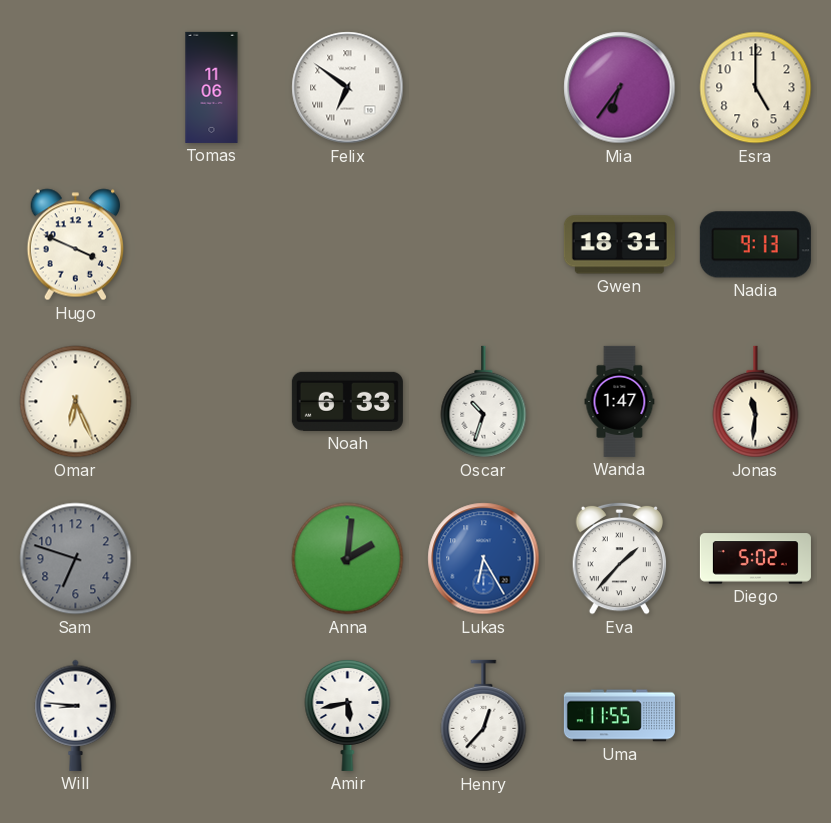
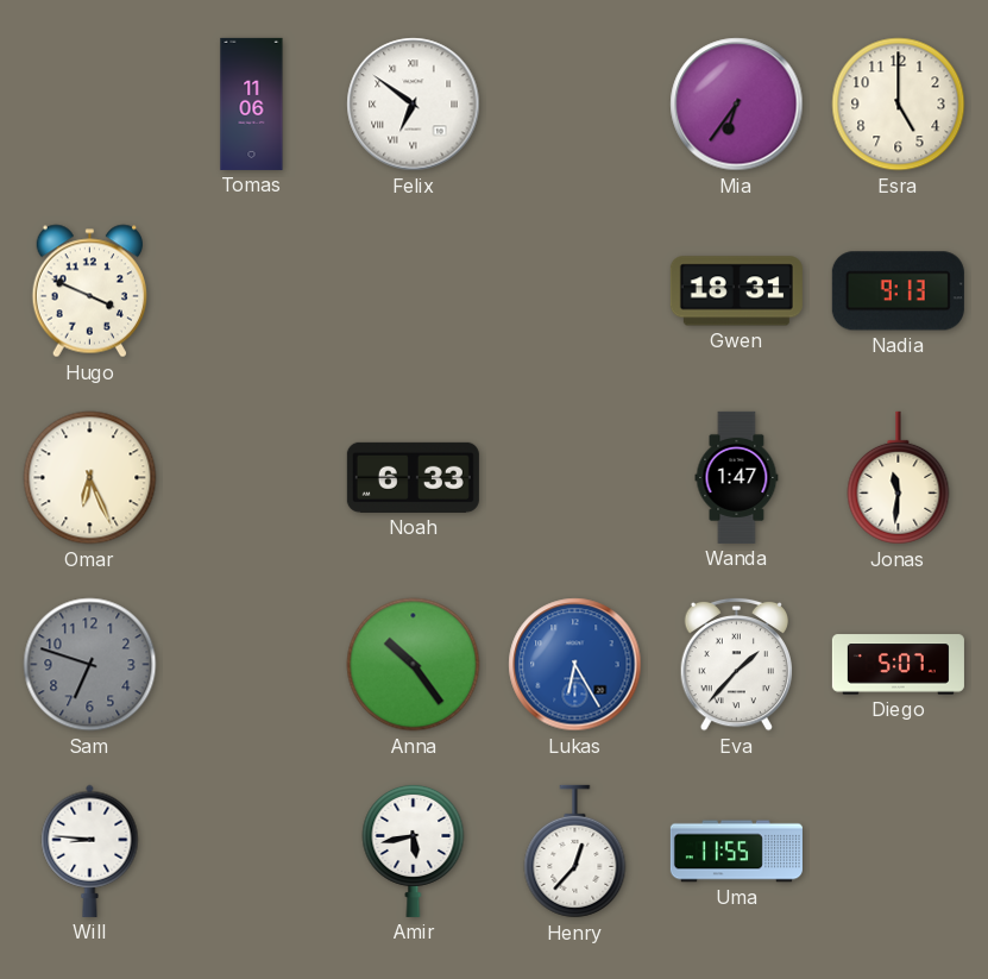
Oscar: 10:33 -> none (484, 402)
Anna: 2:01 -> 10:24 (414, 665)
Diego: 5:02 -> 5:07 (898, 665)
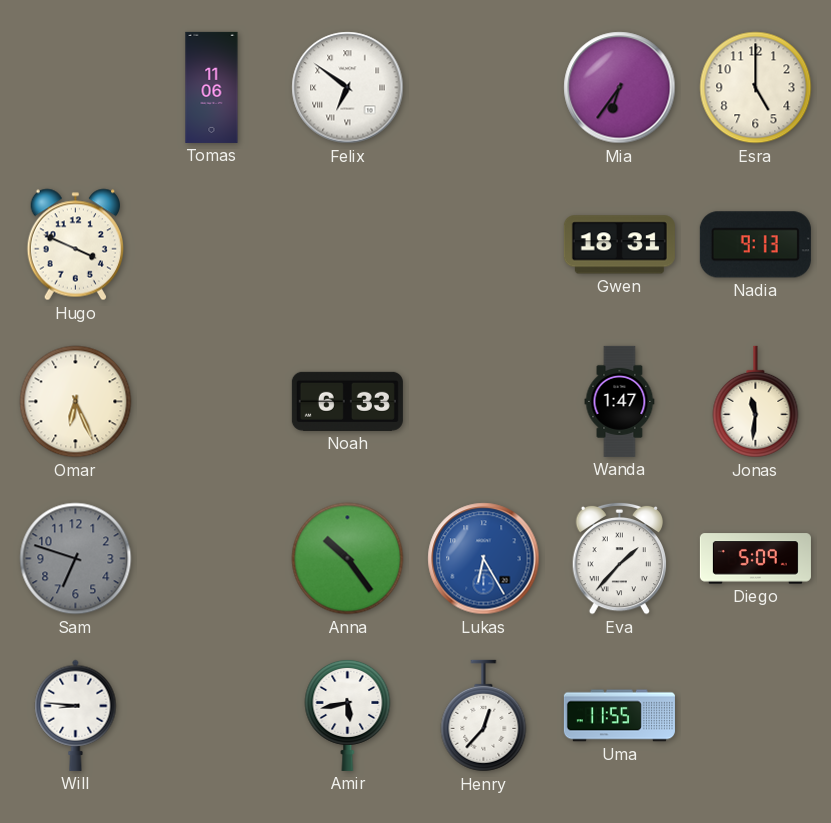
Diego: 5:07 -> 5:09 (755, 559)
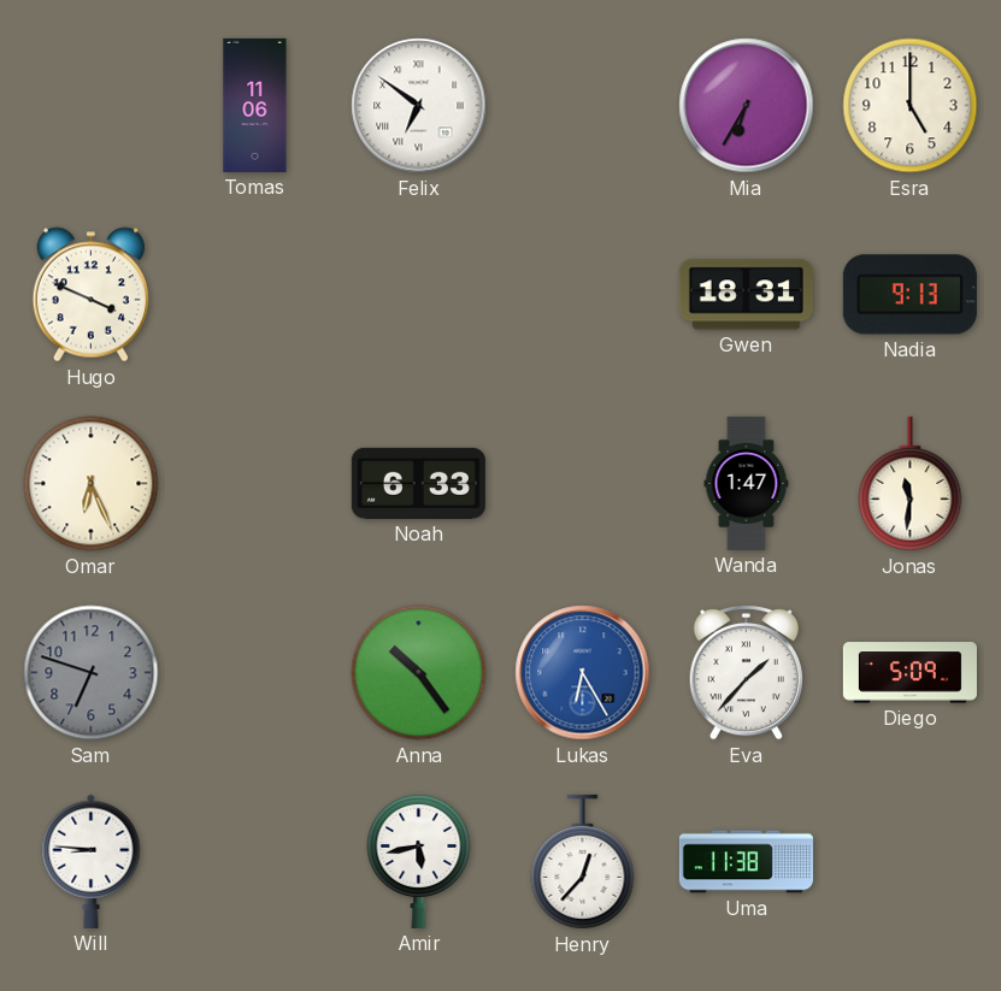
Mia: 6:36 -> 6:35 (747, 106)
Uma: 11:55 -> 11:38 (746, 862)
